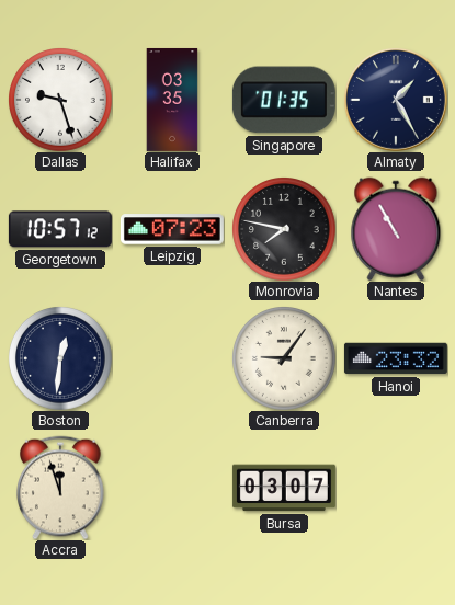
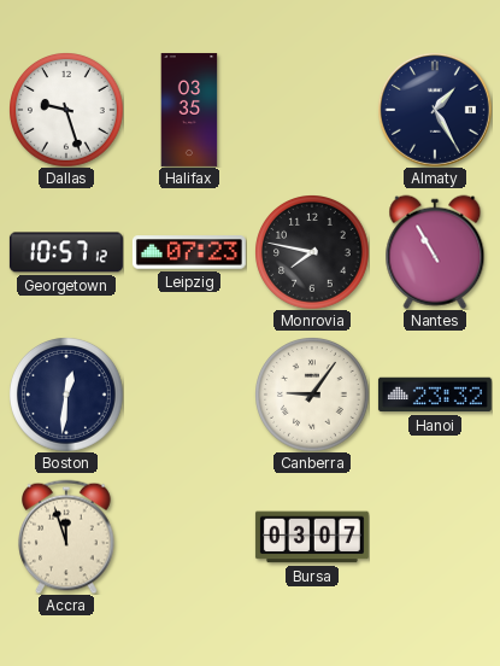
Singapore: 01:35 -> none (284, 100)
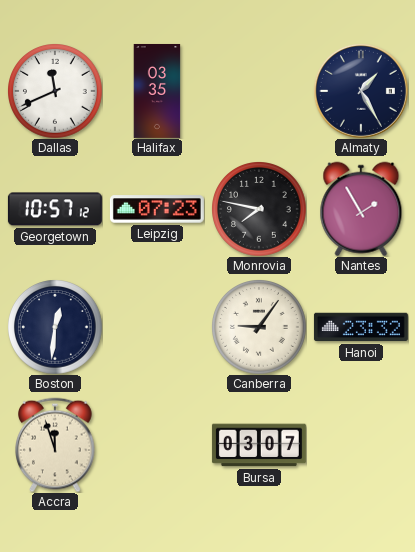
Dallas: 9:27 -> 11:41 (55, 91)
Nantes: 10:55 -> 1:55 (361, 209)
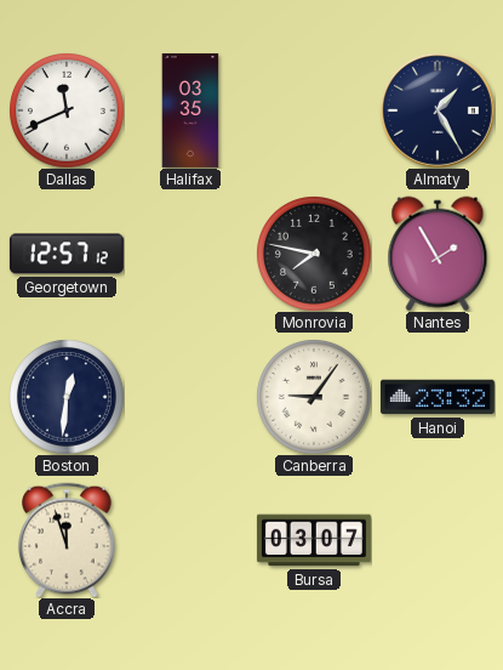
Georgetown: 10:57 -> 12:57 (67, 254)
Leipzig: 07:23 -> none (157, 209)
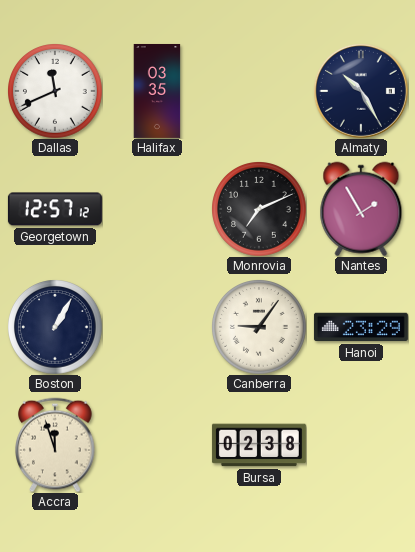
Almaty: 1:25 -> 10:25 (361, 91)
Monrovia: 7:47 -> 7:11 (259, 209)
Boston: 12:31 -> 1:05 (55, 327)
Hanoi: 23:32 -> 23:29 (361, 327)
Bursa: 03:07 -> 02:38 (259, 445)
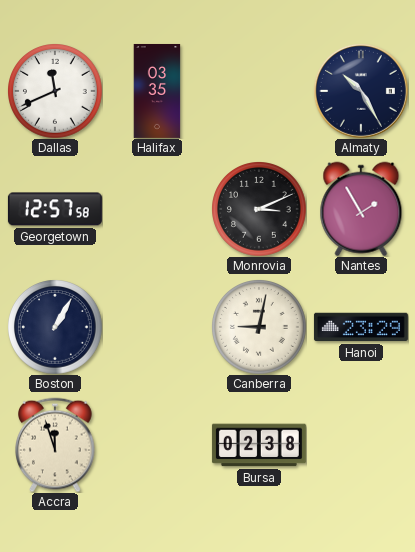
Georgetown: 12:57:12 -> 12:57:58 (55, 209)
Monrovia: 7:11 -> 3:11 (259, 209)
Canberra: 9:06 -> 9:02 (259, 327)
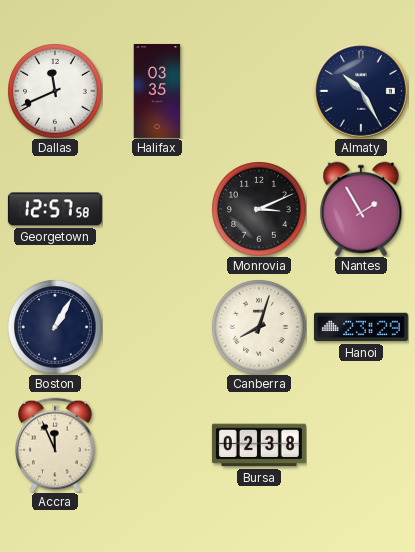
Canberra: 9:02 -> 8:03 (259, 327)
Accra: 11:57 -> 11:56 (56, 445)
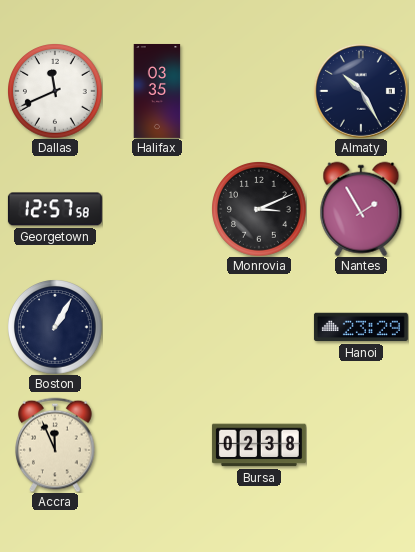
Canberra: 8:03 -> none (259, 327)
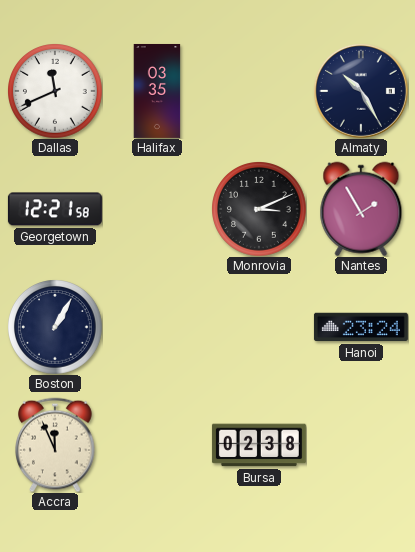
Georgetown: 12:57 -> 12:21 (55, 209)
Hanoi: 23:29 -> 23:24 (361, 327)
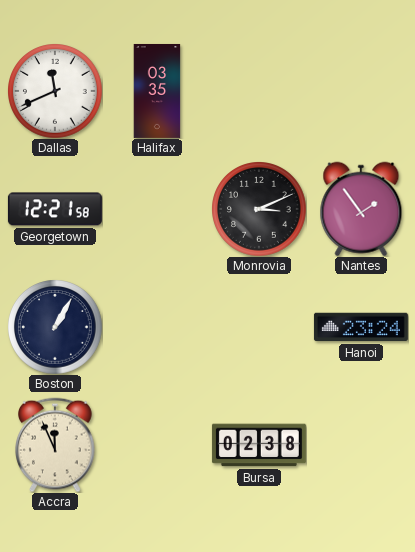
Almaty: 10:25 -> none (361, 91)
Nantes: 1:55 -> 1:54 (361, 209)
